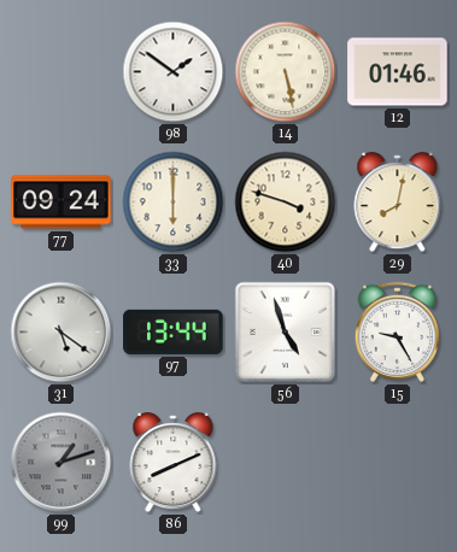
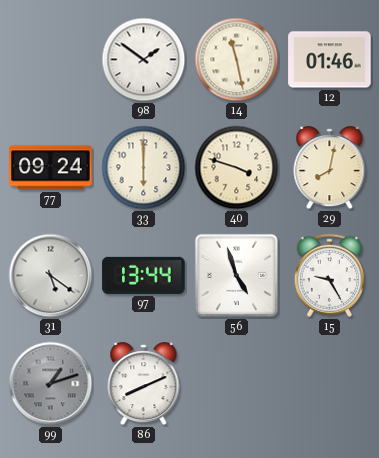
14: 5:28 -> 11:28 (237, 60)
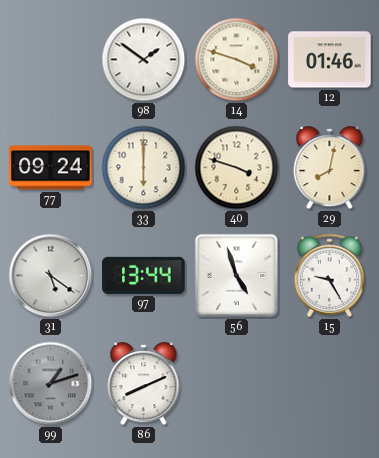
14: 11:28 -> 3:48 (237, 60)
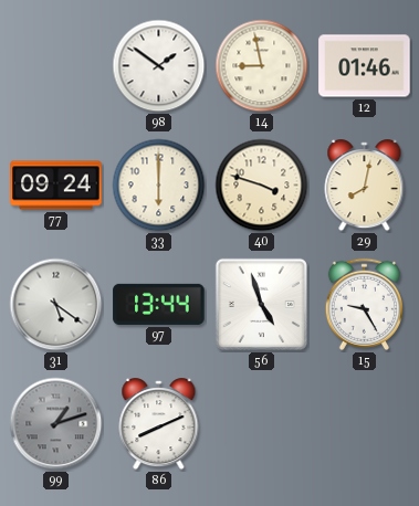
14: 3:48 -> 8:58 (262, 66)
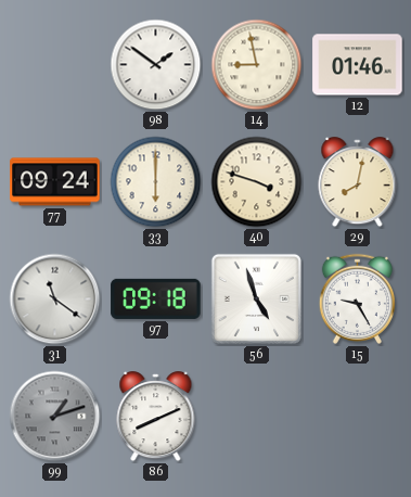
31: 5:21 -> 11:21 (55, 300)
97: 13:44 -> 09:18 (156, 298)
